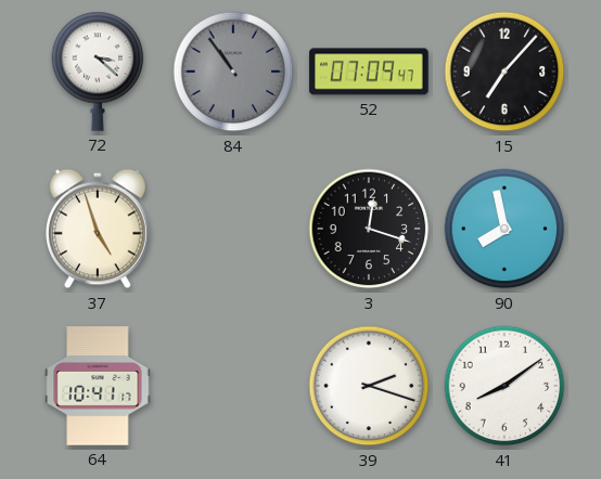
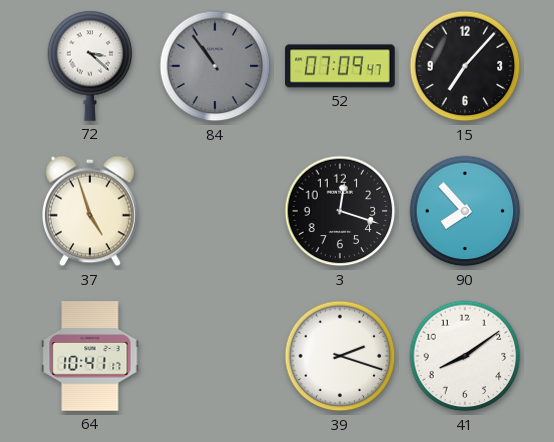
90: 7:58 -> 7:53 (465, 211)
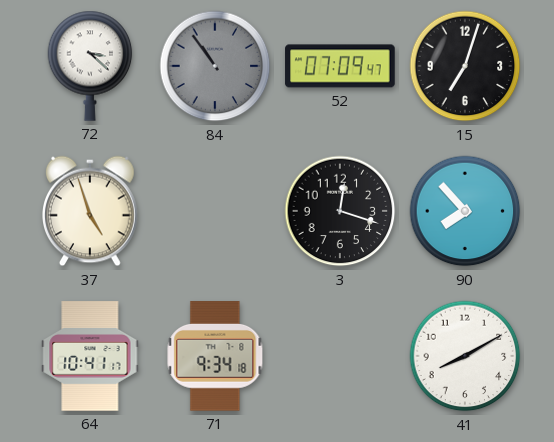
15: 7:07 -> 7:03 (465, 66)
71: none -> 9:34 (215, 356)
39: 2:18 -> none (340, 356)
41: 8:09 -> 8:10 (465, 356)
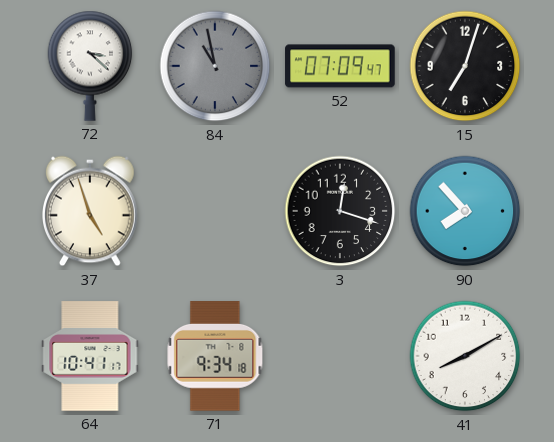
84: 10:54 -> 10:58 (215, 66)
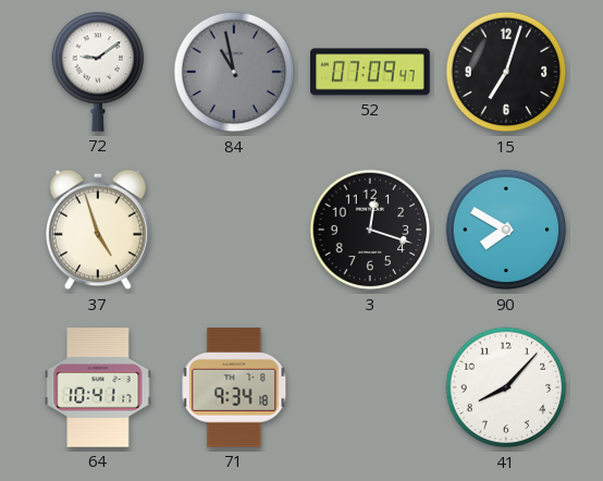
72: 3:22 -> 9:09 (98, 72)
90: 7:53 -> 7:50 (506, 230)
41: 8:10 -> 8:07 (506, 387)
